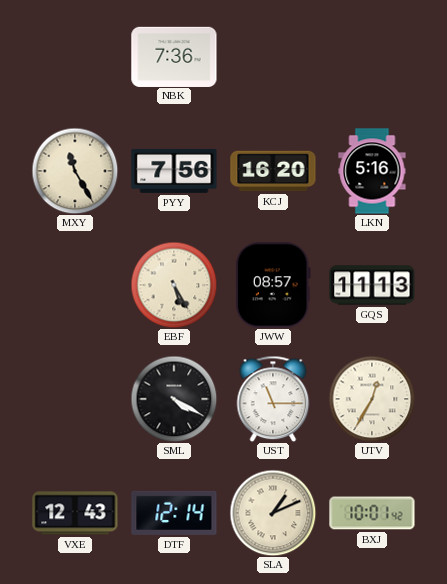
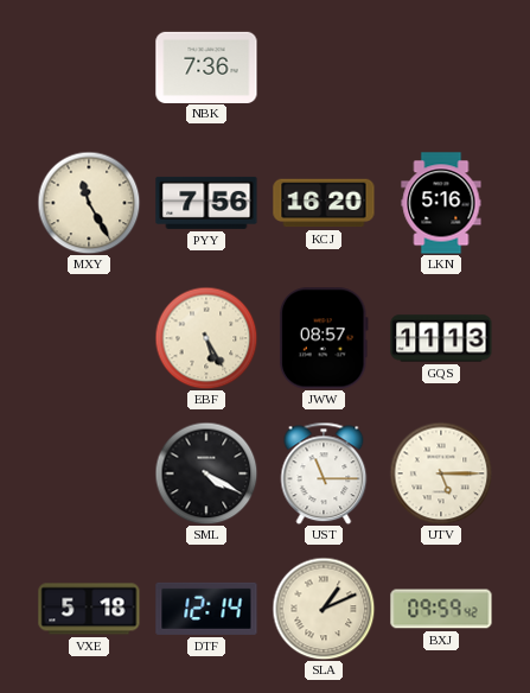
UTV: 12:35 -> 5:15 (441, 473)
VXE: 12:43 -> 5:18 (89, 609)
BXJ: 10:01 -> 09:59 (441, 609)
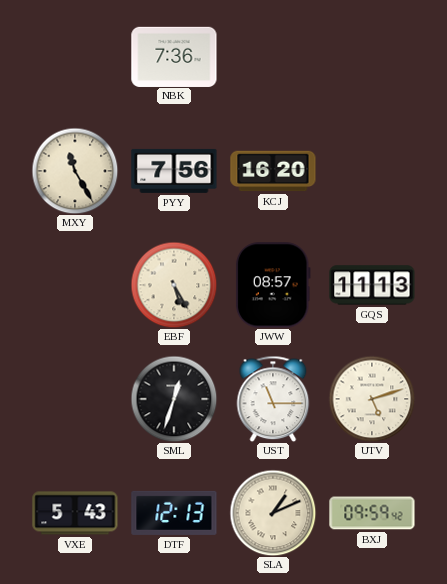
LKN: 5:16 -> none (441, 203)
SML: 4:20 -> 12:33 (174, 399)
UTV: 5:15 -> 5:12 (372, 399)
VXE: 5:18 -> 5:43 (75, 513)
DTF: 12:14 -> 12:13 (174, 513)
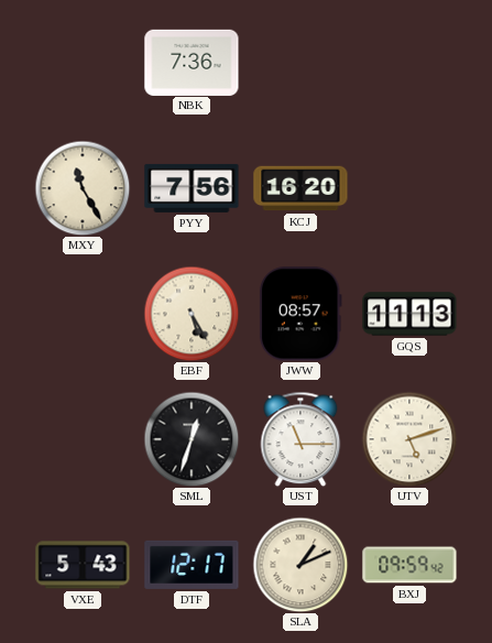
DTF: 12:13 -> 12:17 (192, 565)
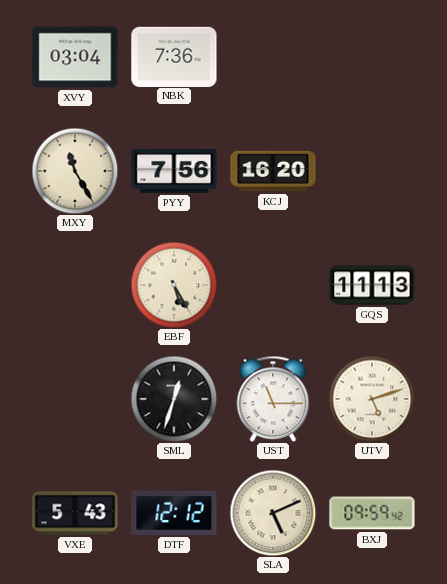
XVY: none -> 03:04 (75, 57)
JWW: 08:57 -> none (300, 314)
DTF: 12:17 -> 12:12 (174, 513)
SLA: 1:11 -> 5:11 (273, 513)
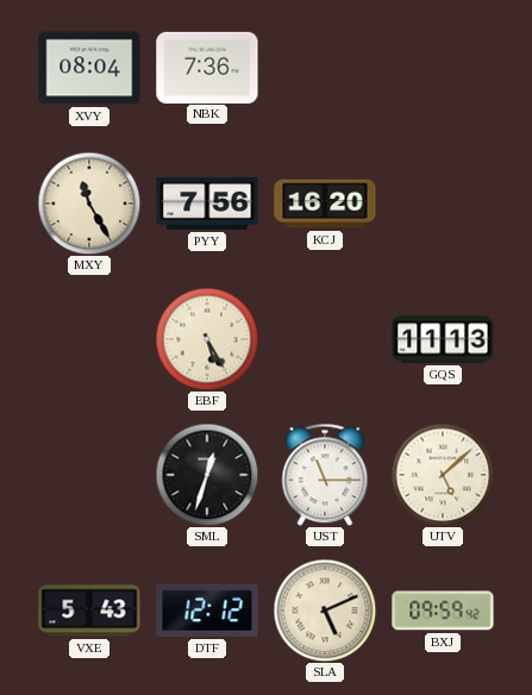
XVY: 03:04 -> 08:04 (89, 68)
UTV: 5:12 -> 5:08 (443, 475)
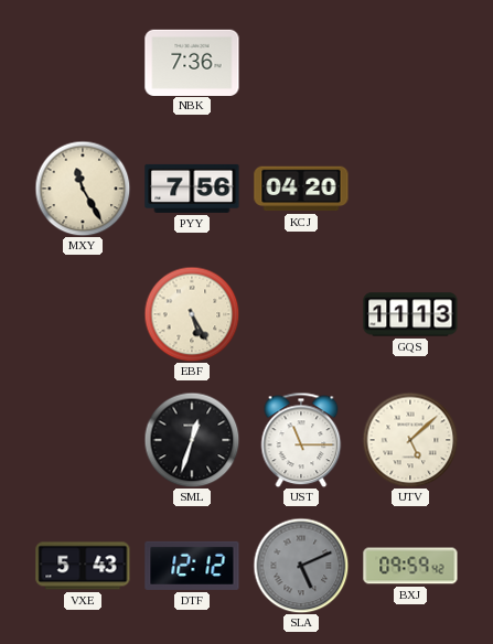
XVY: 08:04 -> none (89, 68)
KCJ: 16:20 -> 04:20 (301, 189)
SLA dial: cream -> grey (301, 566)
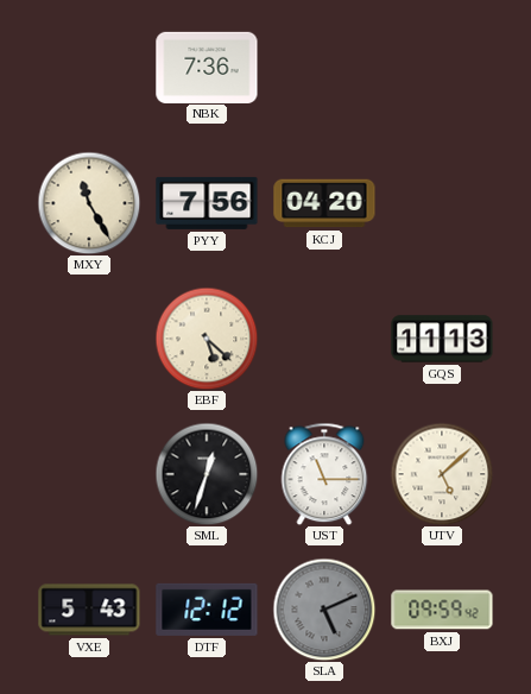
EBF: 5:25 -> 5:22 (207, 339)
